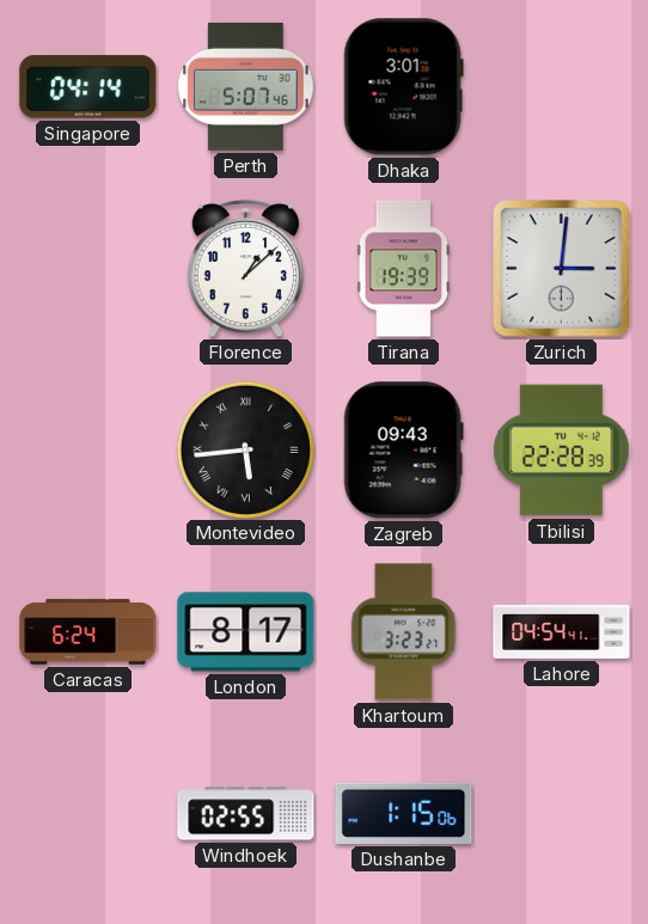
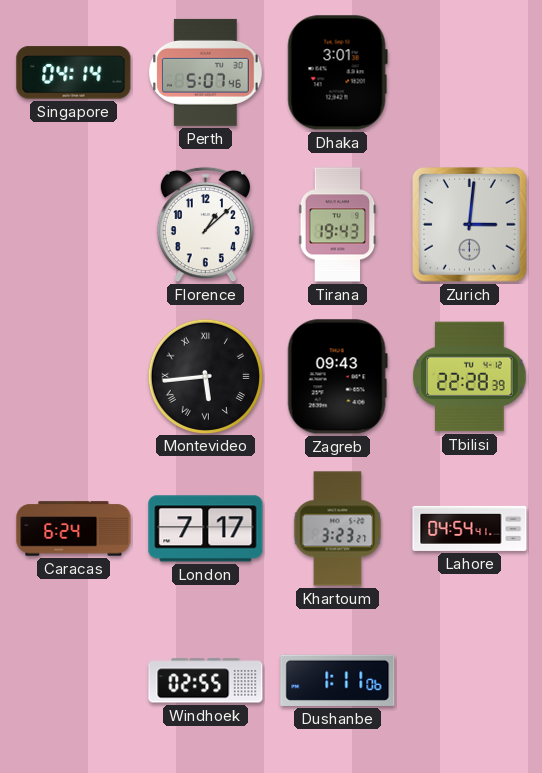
Tirana: 19:39 -> 19:43 (338, 225)
London: 8:17 -> 7:17 (206, 529)
Dushanbe: 1:15 -> 1:11 (338, 680)
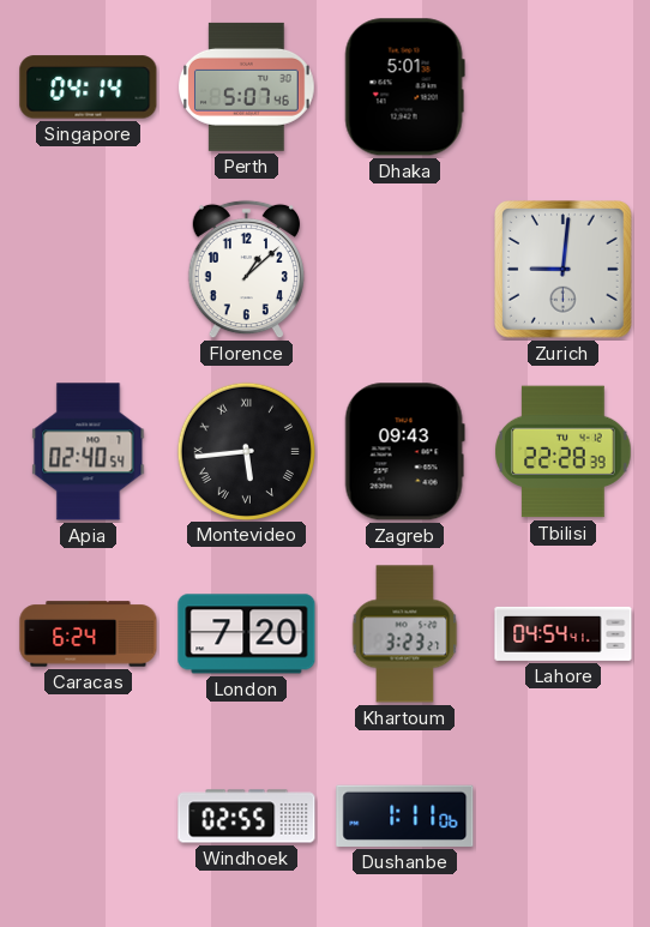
Dhaka: 3:01 -> 5:01 (404, 88)
Tirana: 19:43 -> none (338, 225)
Zurich: 3:01 -> 9:01 (564, 270)
Apia: none -> 02:40 (89, 452)
London: 7:17 -> 7:20 (247, 634)
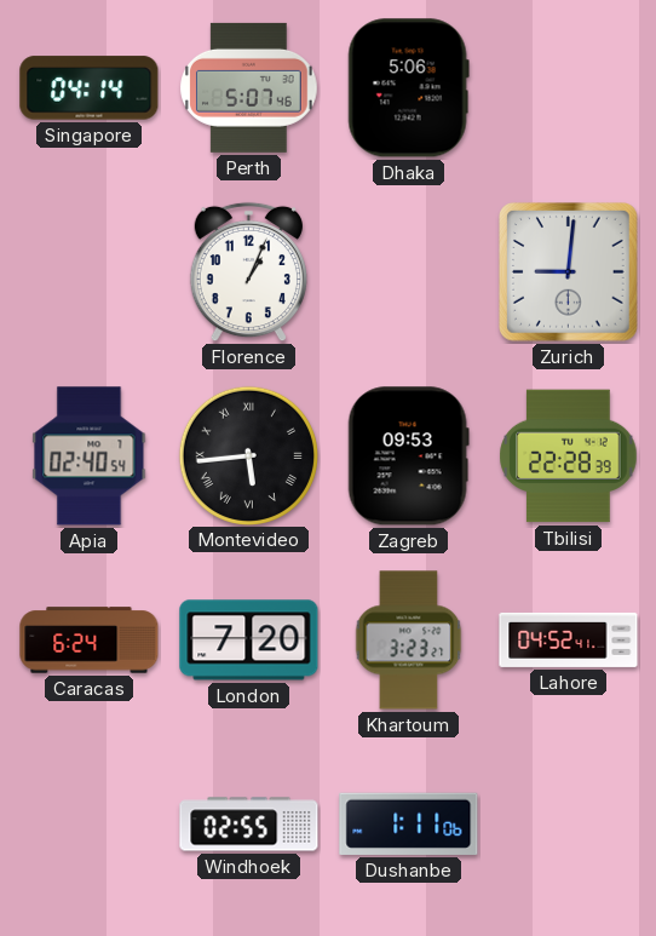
Dhaka: 5:01 -> 5:06 (408, 88)
Florence: 1:08 -> 1:04 (248, 272)
Zagreb: 09:43 -> 09:53 (408, 456)
Lahore: 04:54 -> 04:52 (569, 639)
